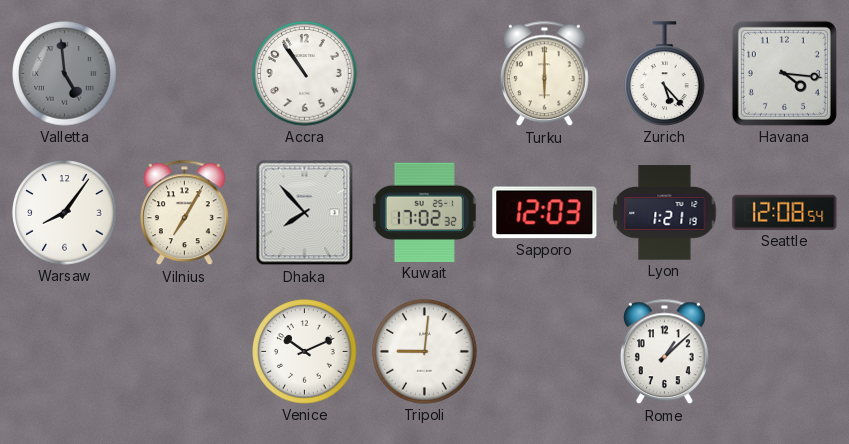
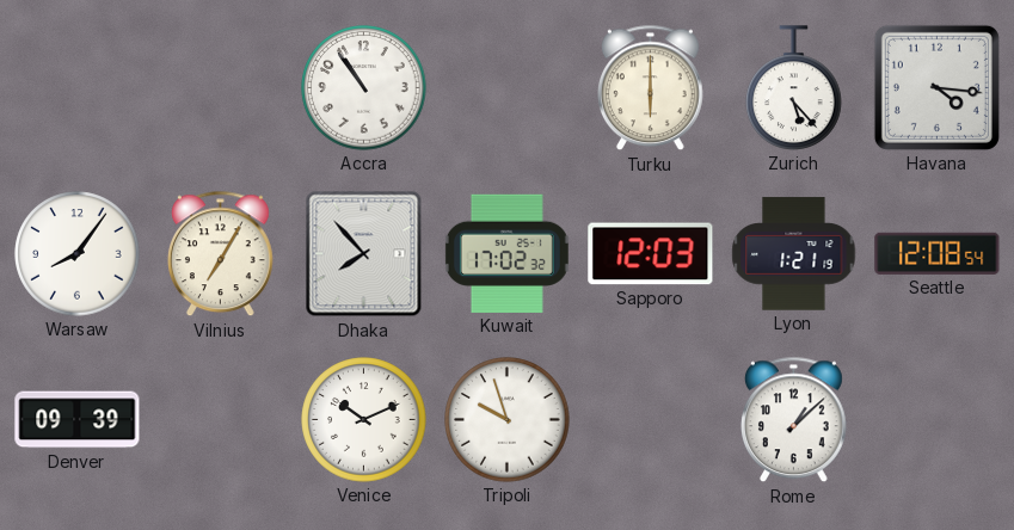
Valletta: 4:59 -> none (65, 74)
Denver: none -> 09:39 (78, 420)
Tripoli: 9:01 -> 9:57 (508, 420)
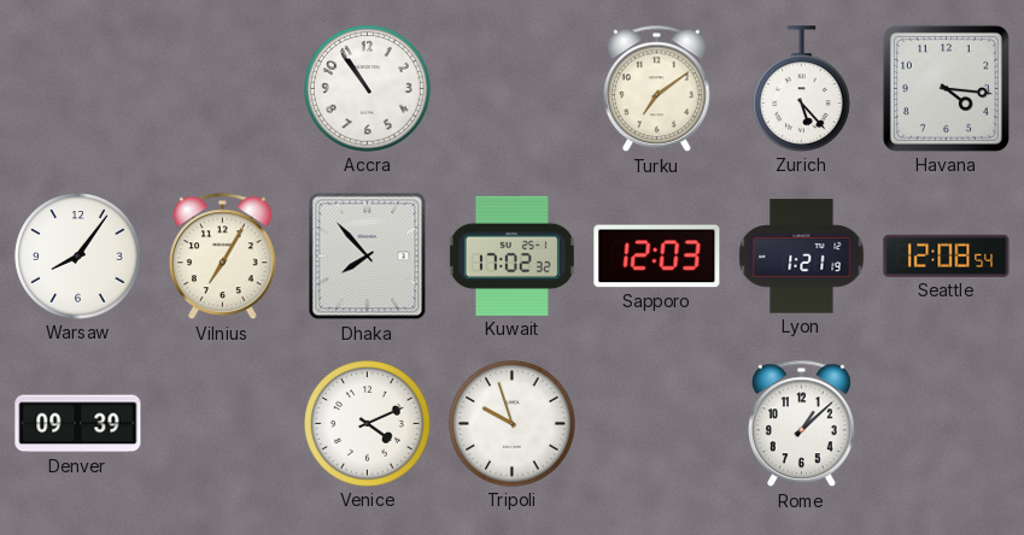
Turku: 6:00 -> 7:09 (657, 89)
Venice: 10:11 -> 4:11 (368, 424)
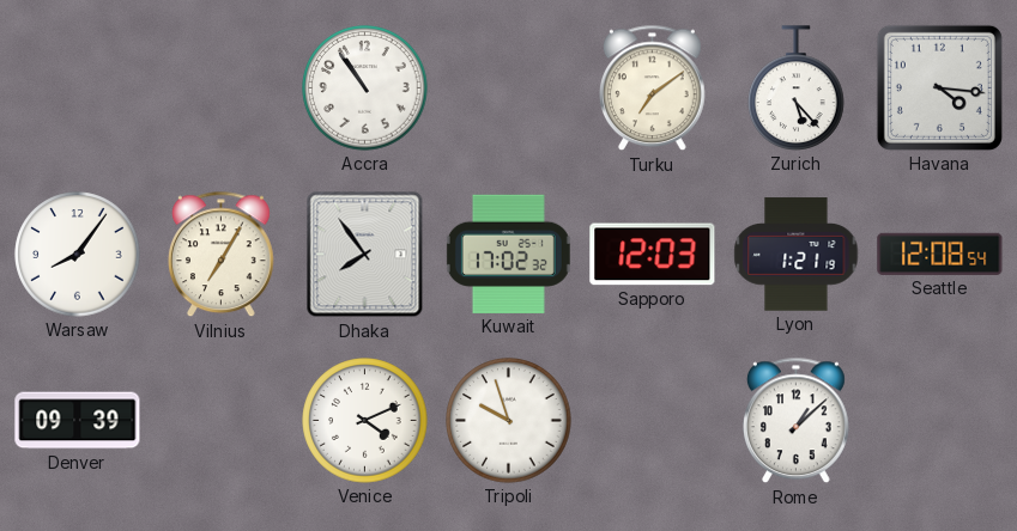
Dhaka: 7:53 -> 7:54 (365, 255)
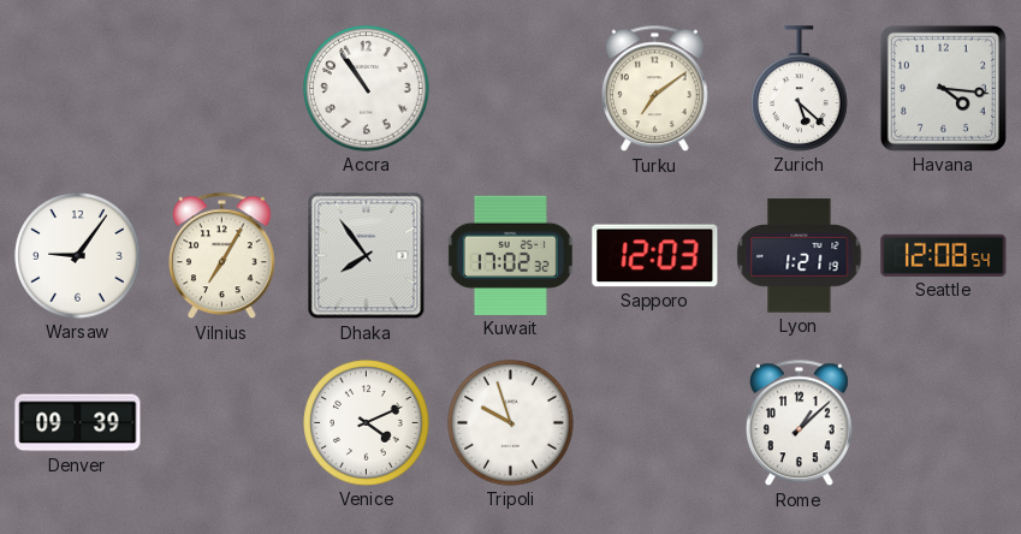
Zurich: 5:23 -> 5:22 (800, 89)
Warsaw: 8:06 -> 9:06 (78, 256)
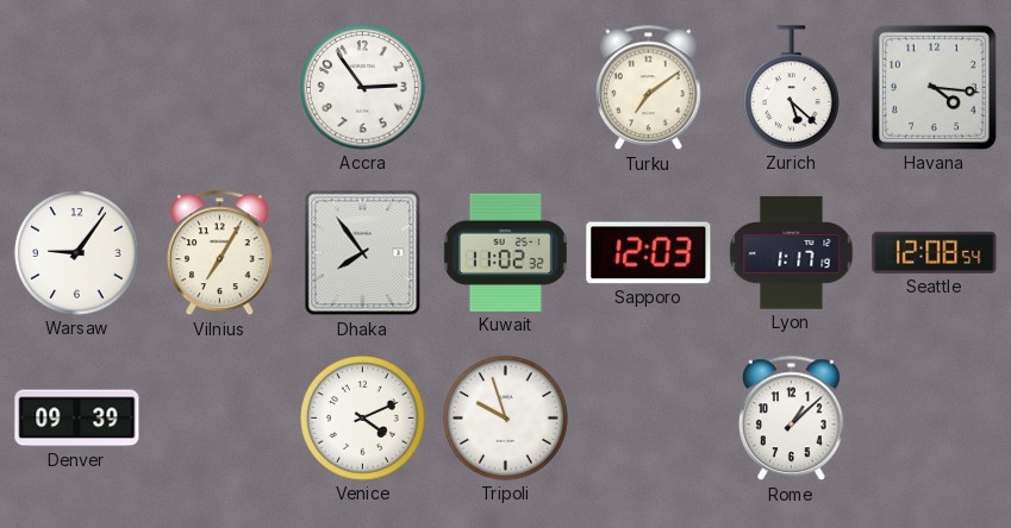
Accra: 10:54 -> 2:54 (363, 88)
Kuwait: 17:02 -> 11:02 (505, 252)
Lyon: 1:21 -> 1:17 (792, 253)
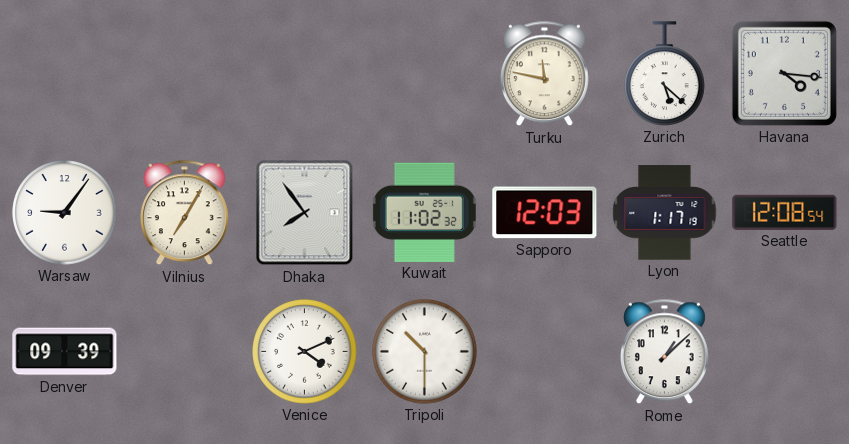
Accra: 2:54 -> none (363, 88)
Turku: 7:09 -> 11:47 (545, 74)
Tripoli: 9:57 -> 10:30 (425, 352)
